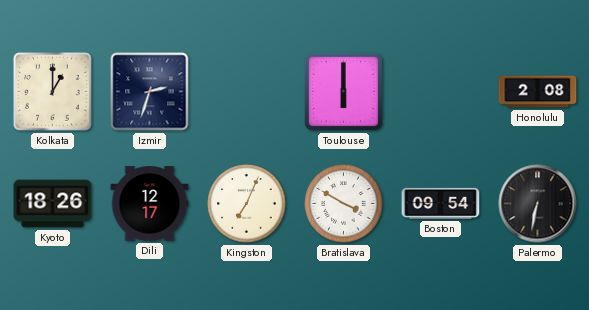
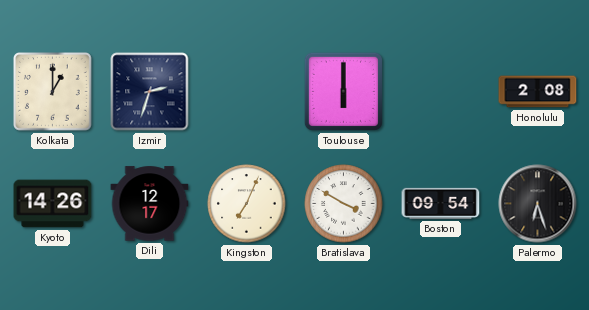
Kyoto: 18:26 -> 14:26 (53, 204)
Palermo: 6:32 -> 6:27 (538, 204)
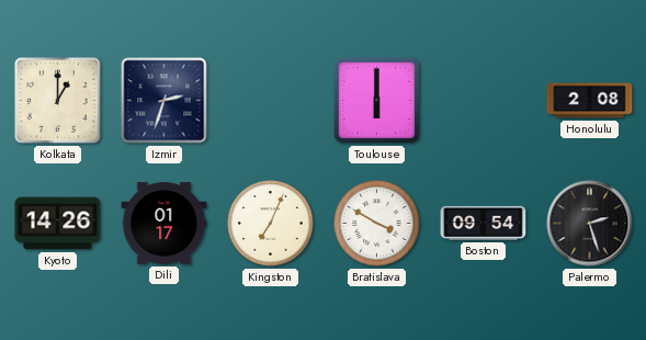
Dili: 12:17 -> 01:17 (165, 224)
Palermo: 6:27 -> 2:27 (590, 224)
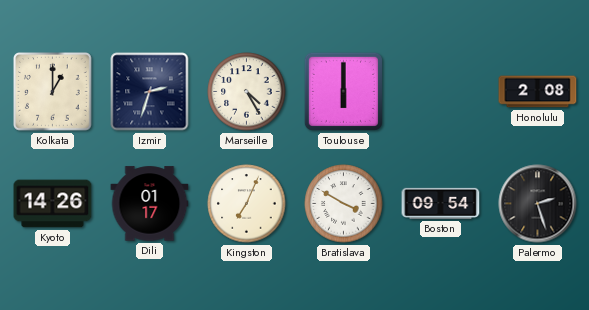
Marseille: none -> 4:25 (247, 92)
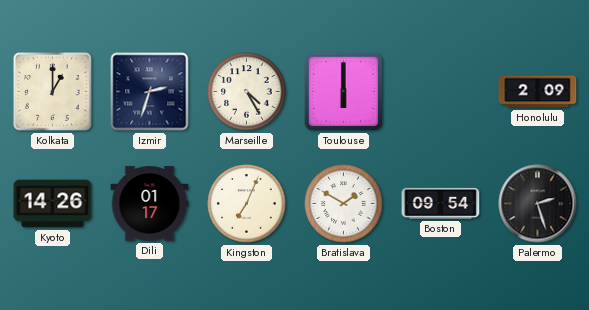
Honolulu: 2:08 -> 2:09 (538, 92)
Bratislava: 3:50 -> 1:50 (344, 204)
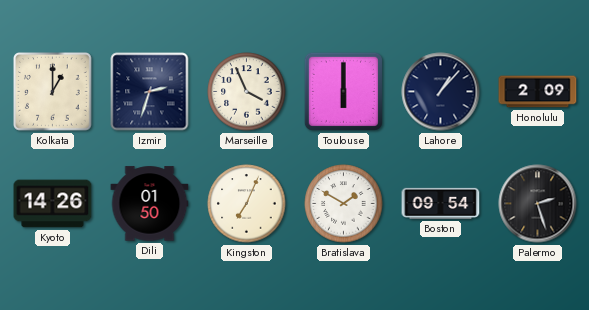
Marseille: 4:25 -> 3:56 (247, 92)
Lahore: none -> 1:07 (441, 92)
Dili: 01:17 -> 01:50 (150, 204)
